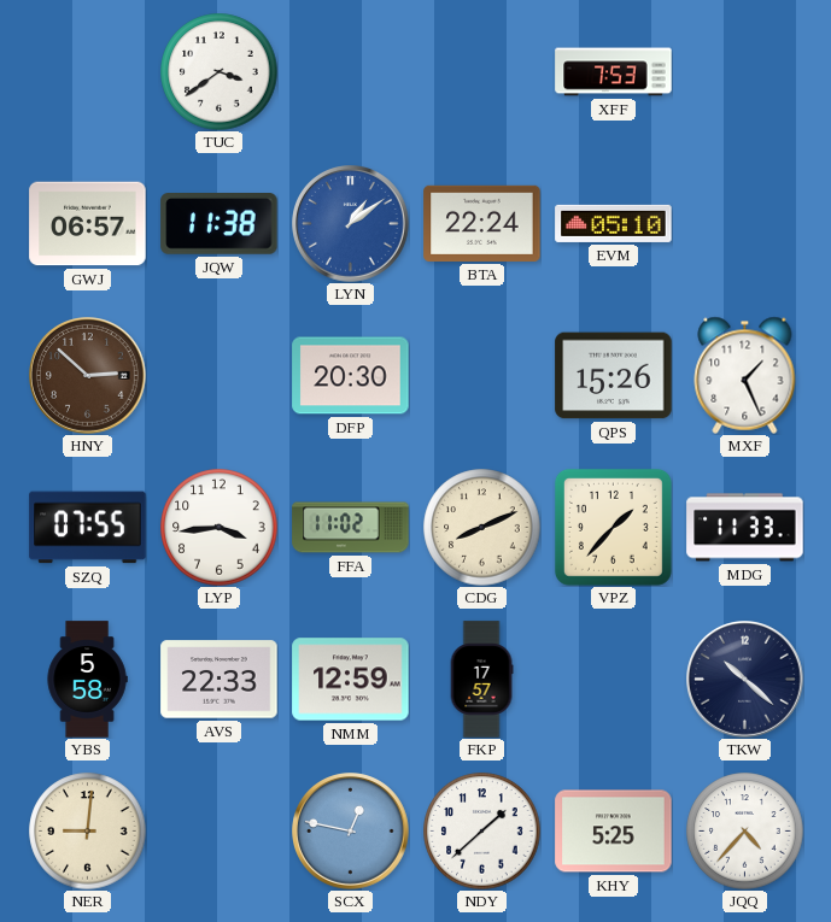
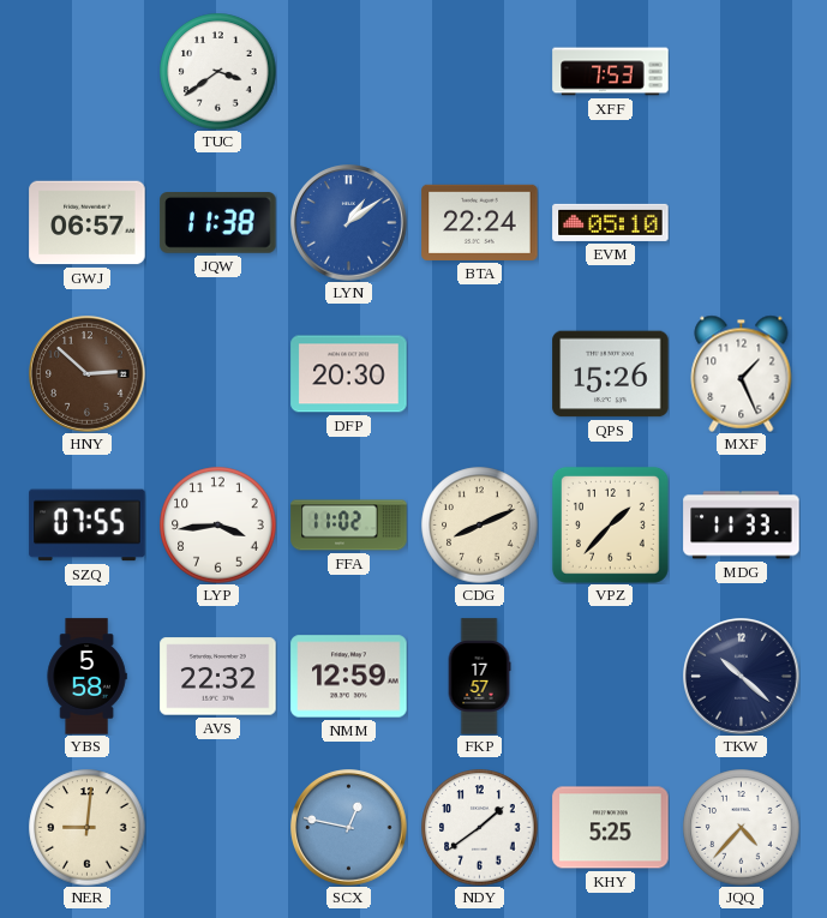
AVS: 22:33 -> 22:32 (218, 677)
NDY: 1:38 -> 1:39 (480, 828)
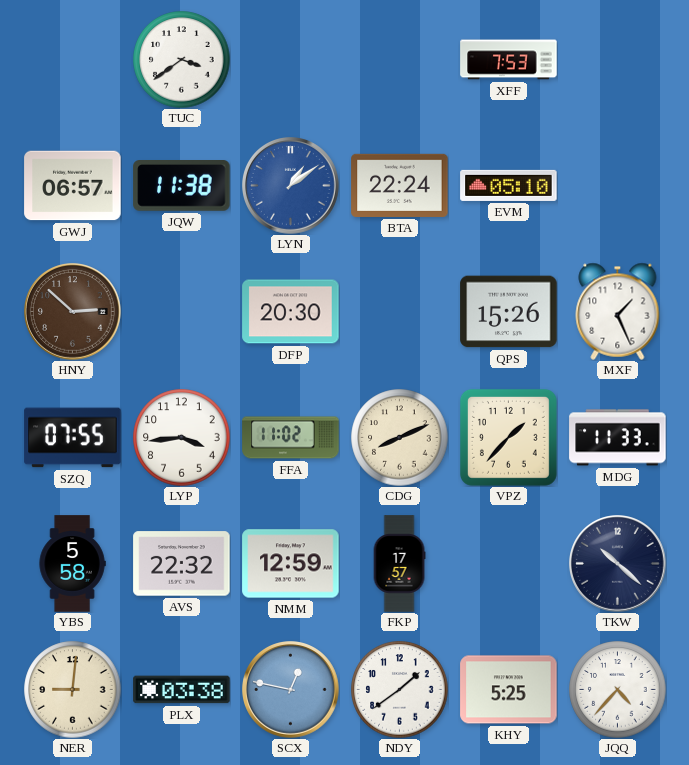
PLX: none -> 03:38 (182, 690)
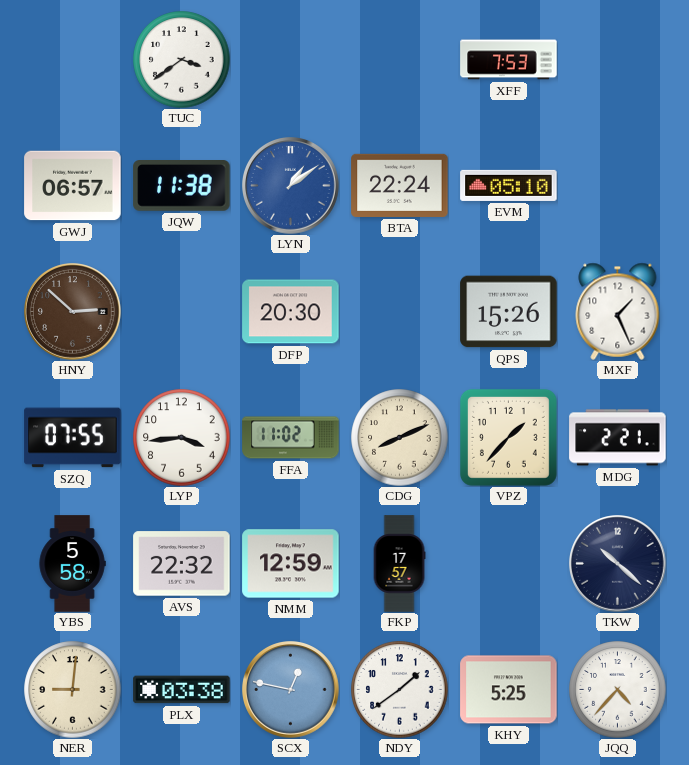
MDG: 11:33 -> 2:21 (618, 438)
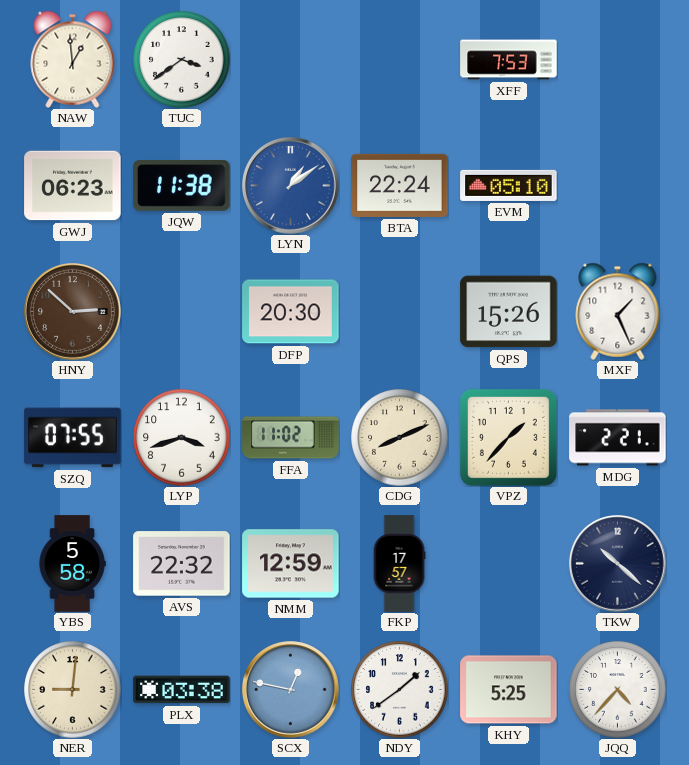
NAW: none -> 12:59 (73, 59)
GWJ: 06:57 -> 06:23 (73, 186)
LYP: 3:44 -> 3:42 (182, 438)
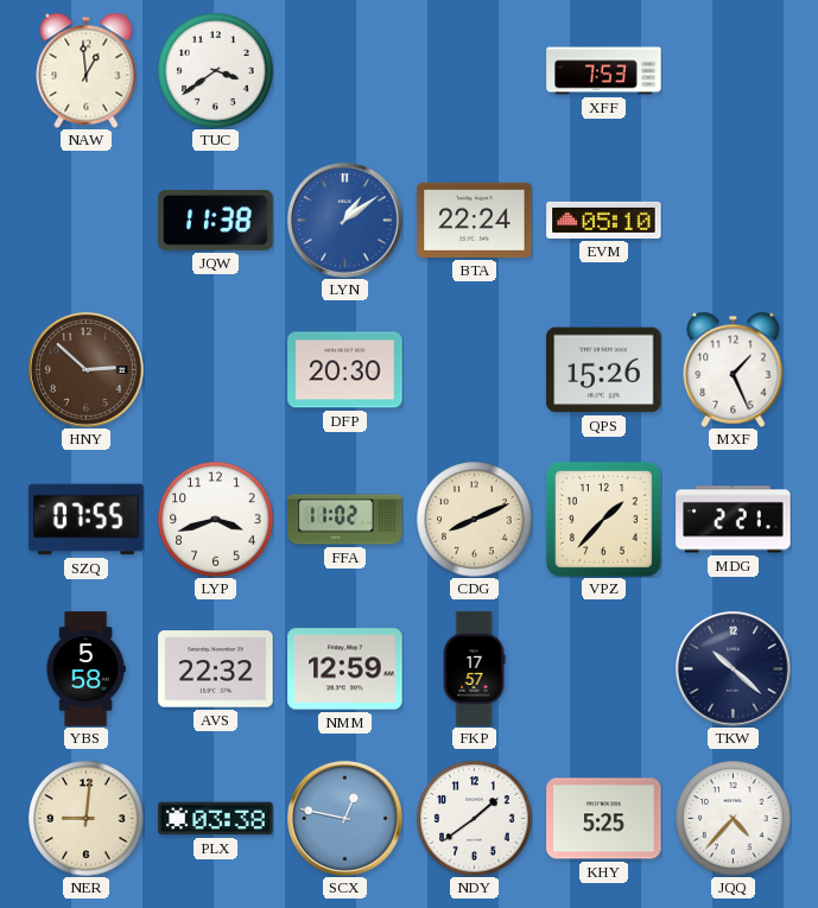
GWJ: 06:23 -> none (73, 186)
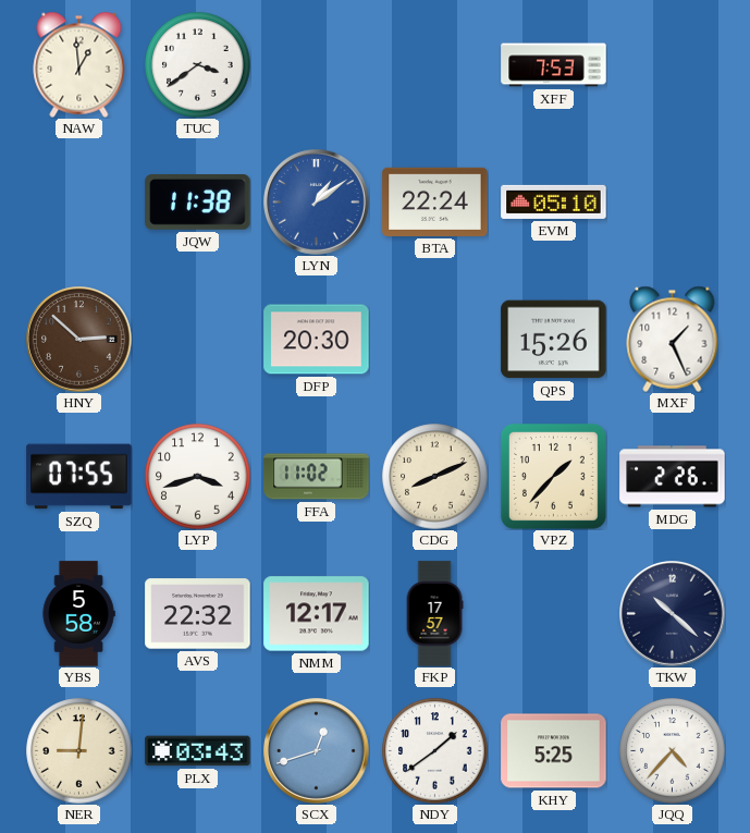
MDG: 2:21 -> 2:26 (673, 477)
NMM: 12:59 -> 12:17 (317, 614)
PLX: 03:38 -> 03:43 (198, 751)
SCX: 12:47 -> 12:42 (317, 751)
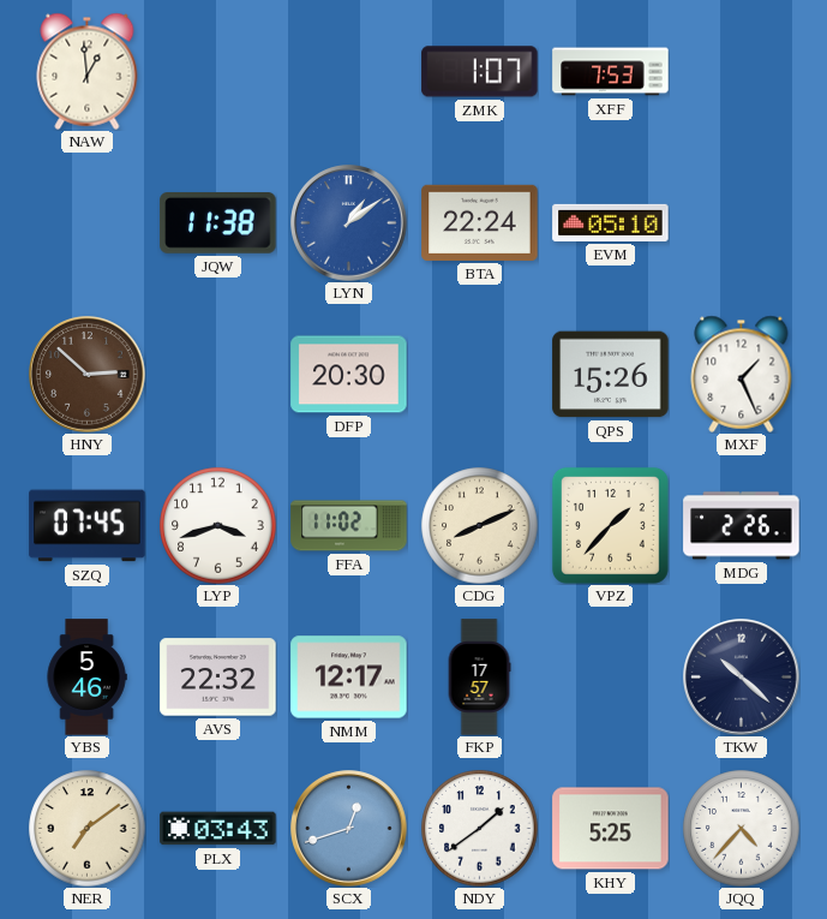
TUC: 3:39 -> none (198, 65)
ZMK: none -> 1:07 (480, 72)
SZQ: 07:55 -> 07:45 (88, 526)
YBS: 5:58 -> 5:46 (86, 678)
NER: 9:01 -> 7:09 (88, 829)
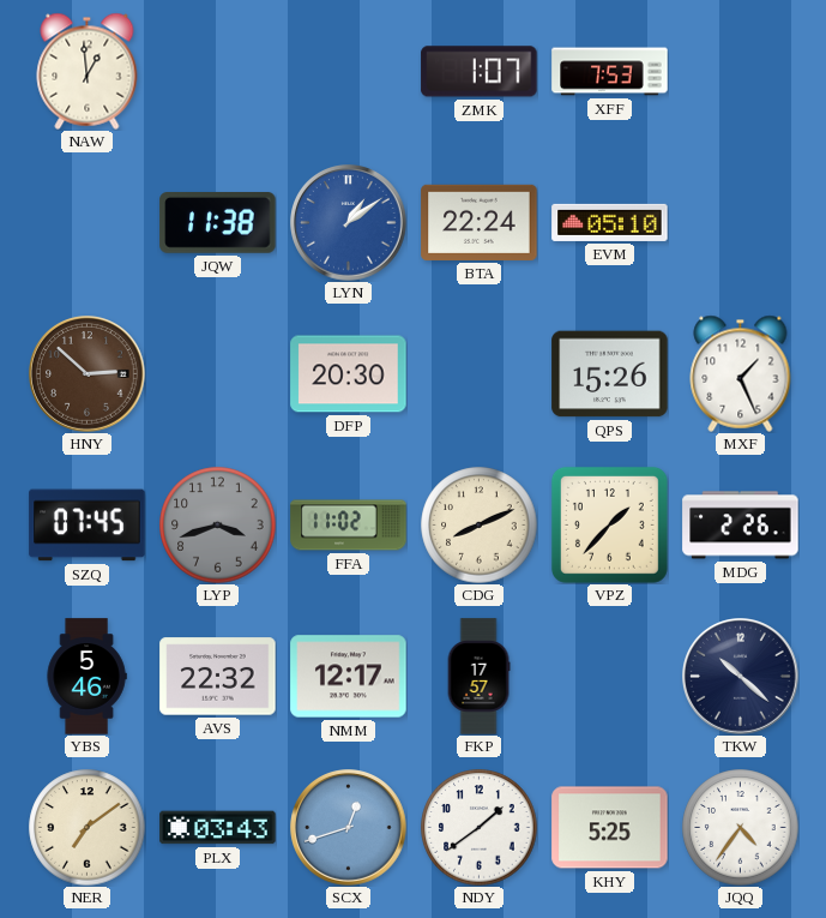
LYP dial: white -> grey (218, 526)
JQQ: 4:37 -> 4:36 (741, 828)
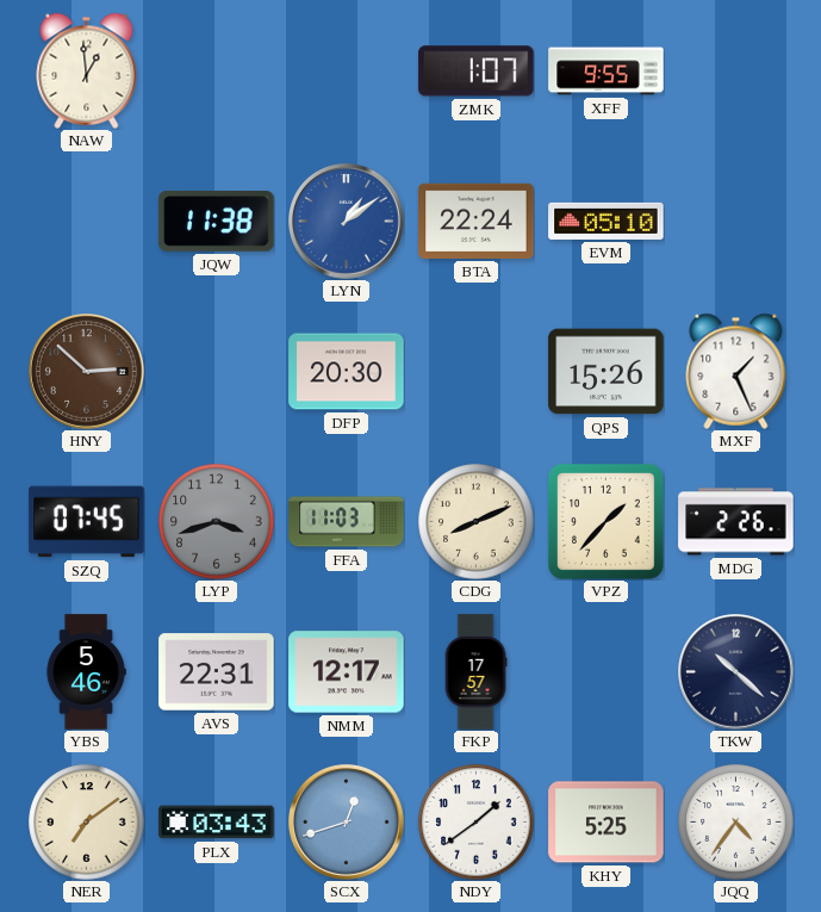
XFF: 7:53 -> 9:55 (607, 72)
FFA: 11:02 -> 11:03 (347, 522)
AVS: 22:32 -> 22:31 (217, 672)
